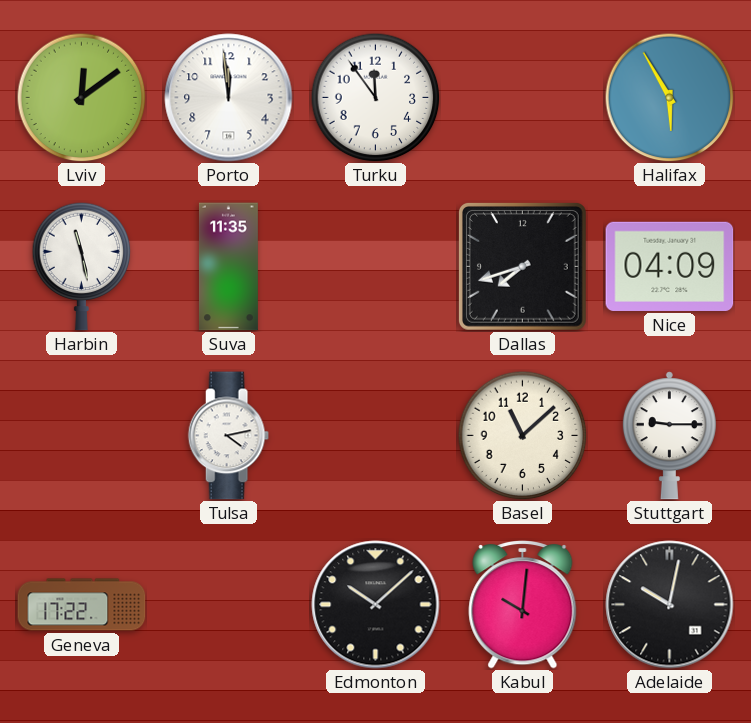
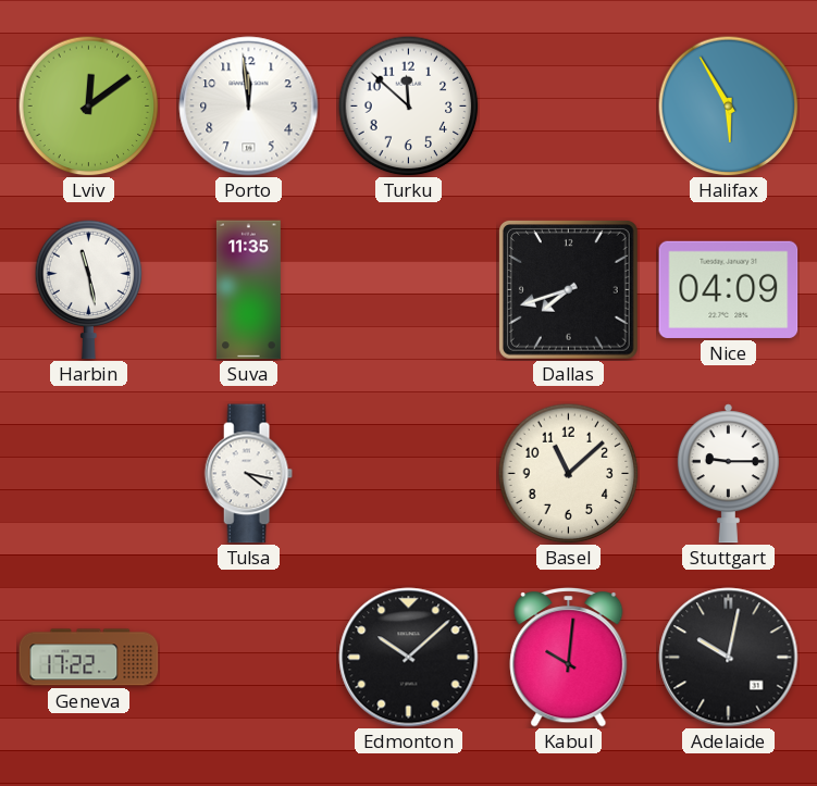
Turku: 11:54 -> 11:52 (408, 105)
Tulsa: 4:13 -> 4:17 (248, 474)
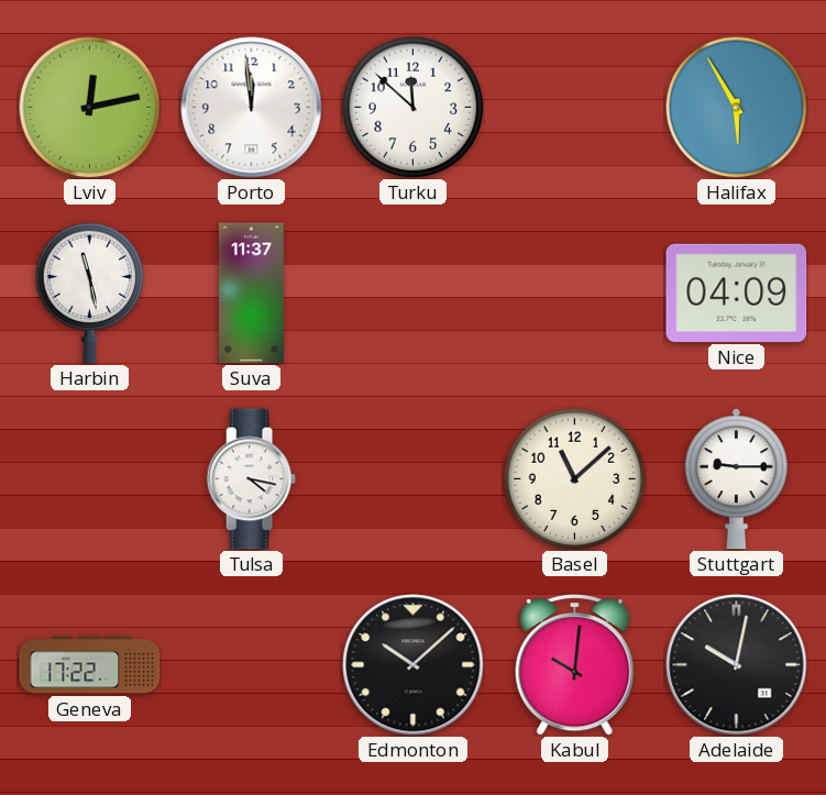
Lviv: 12:09 -> 12:13 (89, 107)
Suva: 11:35 -> 11:37 (251, 294)
Dallas: 7:42 -> none (568, 289)
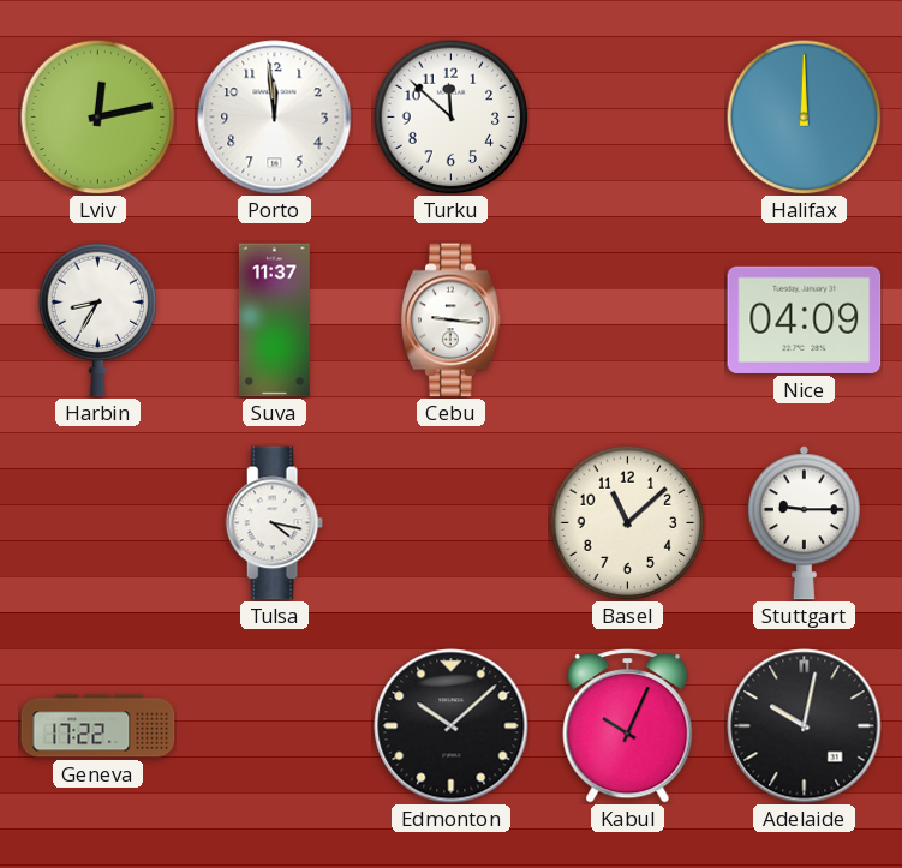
Halifax: 5:55 -> 12:00 (804, 116)
Harbin: 11:28 -> 8:35 (98, 319)
Cebu: none -> 9:16 (452, 321)
Kabul: 10:01 -> 10:04 (628, 726)
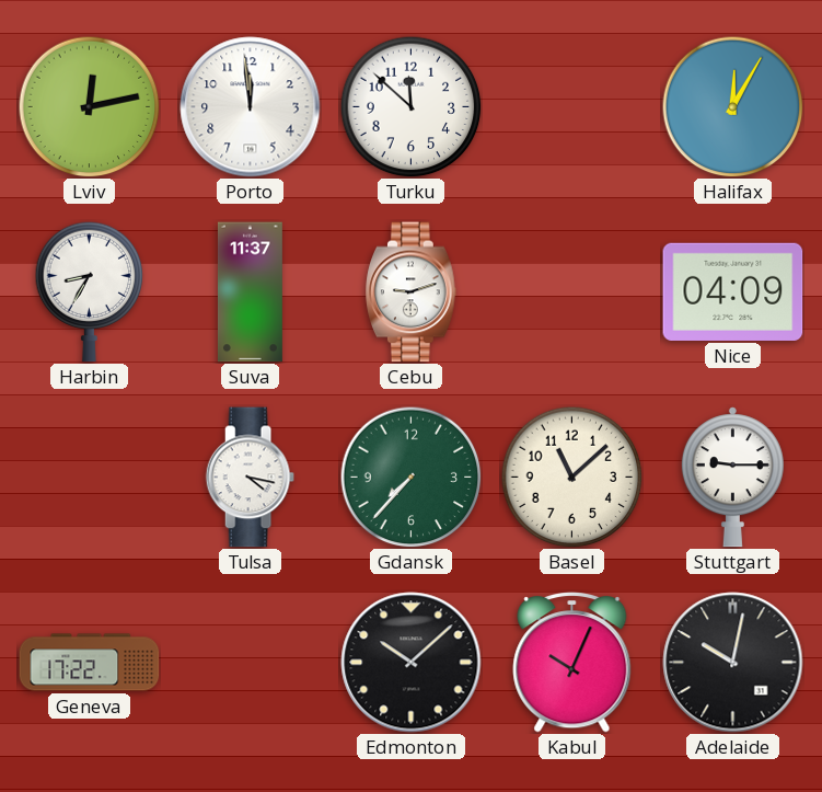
Halifax: 12:00 -> 12:05 (732, 106)
Cebu: 9:16 -> 9:12 (412, 292)
Gdansk: none -> 7:37 (410, 477)
